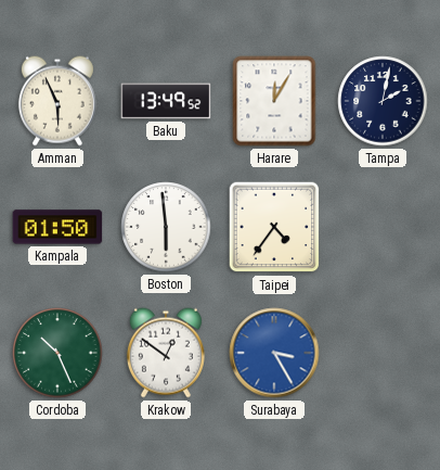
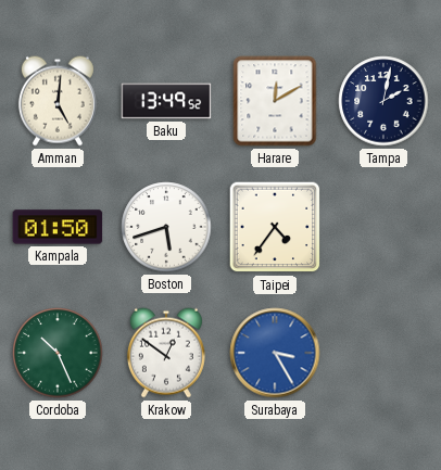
Amman: 5:56 -> 5:01 (58, 101)
Harare: 12:05 -> 12:10 (275, 101)
Boston: 5:59 -> 5:42 (166, 227)
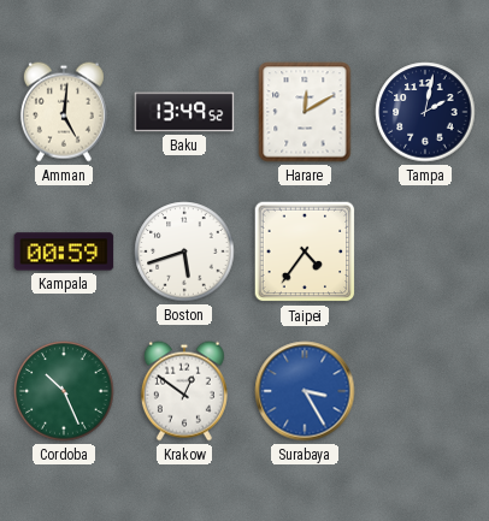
Kampala: 01:50 -> 00:59 (64, 251)
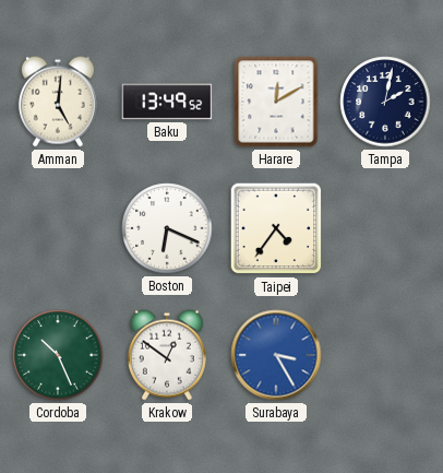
Kampala: 00:59 -> none (64, 251)
Boston: 5:42 -> 6:19 (167, 228)
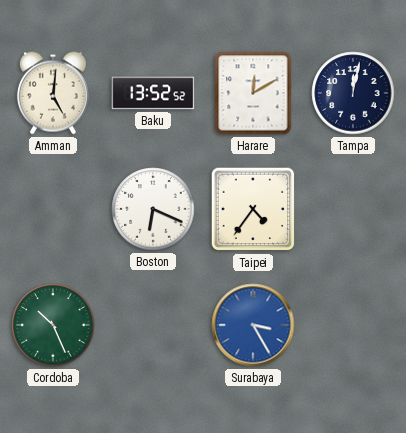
Baku: 13:49 -> 13:52 (153, 93)
Tampa: 2:02 -> 12:02 (353, 93)
Krakow: 12:51 -> none (167, 355)
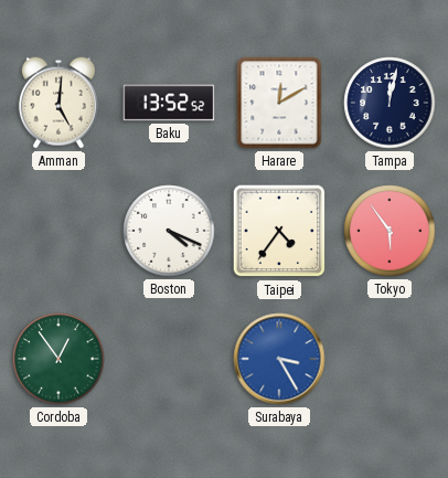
Boston: 6:19 -> 4:19 (169, 231)
Tokyo: none -> 5:54 (390, 231)
Cordoba: 10:26 -> 12:54 (58, 359)
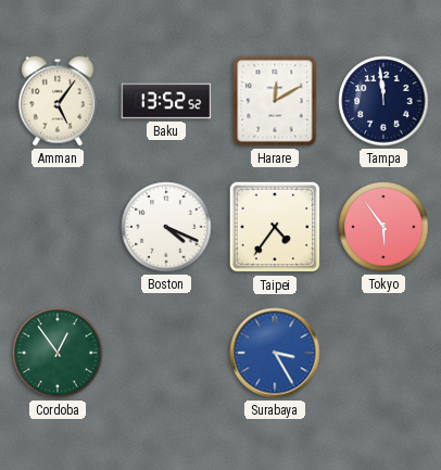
Amman: 5:01 -> 5:06 (58, 101)
Tampa: 12:02 -> 11:59 (383, 101)
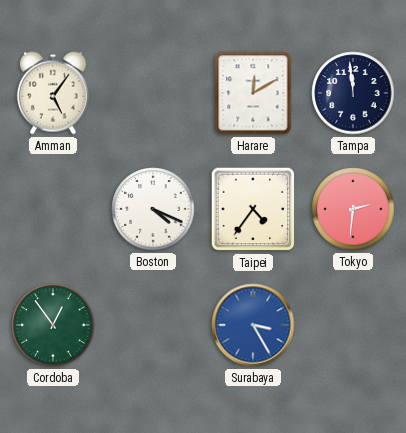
Baku: 13:52 -> none (166, 101)
Tokyo: 5:54 -> 2:31 (353, 209)
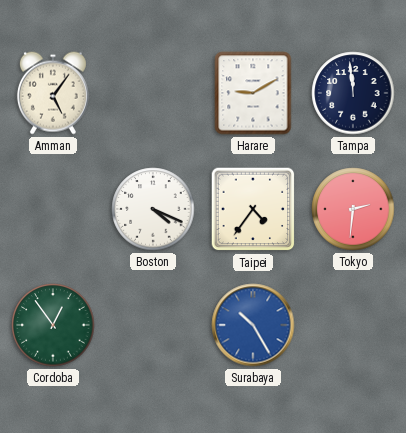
Harare: 12:10 -> 9:10 (253, 93)
Surabaya: 3:25 -> 10:25 (253, 325)
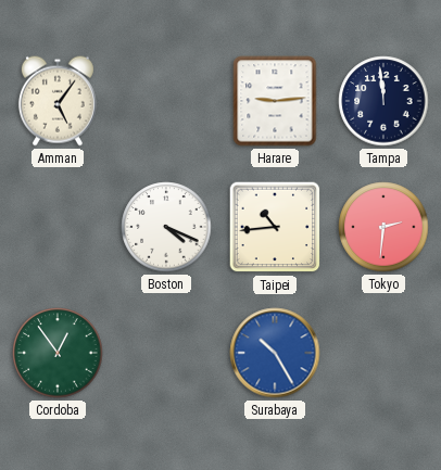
Harare: 9:10 -> 9:14 (275, 101)
Taipei: 4:36 -> 10:44 (275, 227)
